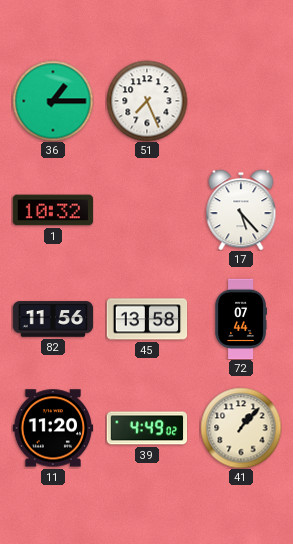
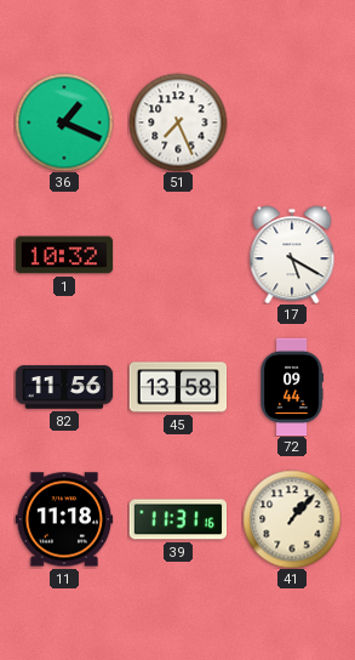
36: 1:15 -> 1:19 (64, 123)
17: 5:23 -> 5:20 (292, 255)
72: 07:44 -> 09:44 (292, 387)
11: 11:20 -> 11:18 (64, 519)
39: 4:49 -> 11:31 (178, 519)
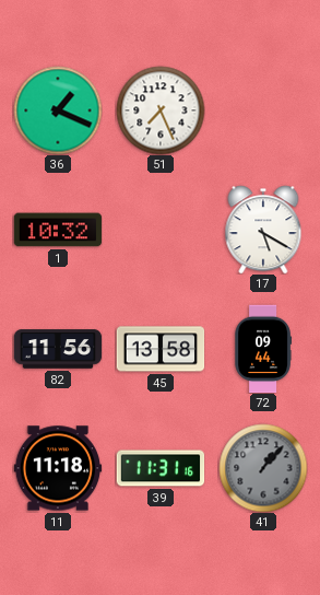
41 dial: cream -> grey (263, 468)
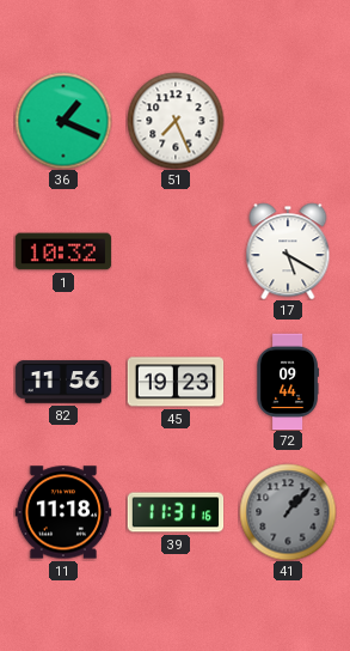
45: 13:58 -> 19:23 (176, 382)
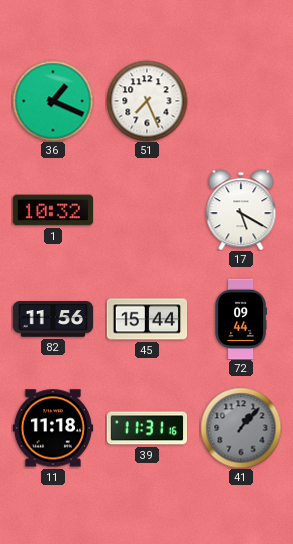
45: 19:23 -> 15:44 (147, 319)
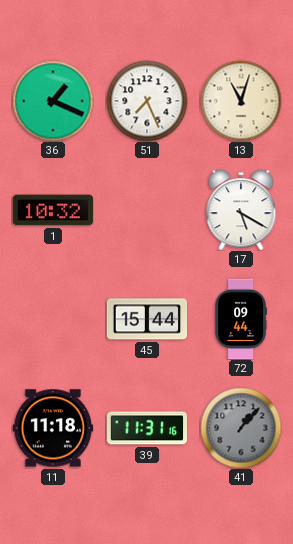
13: none -> 11:03 (241, 101)
82: 11:56 -> none (53, 319)
